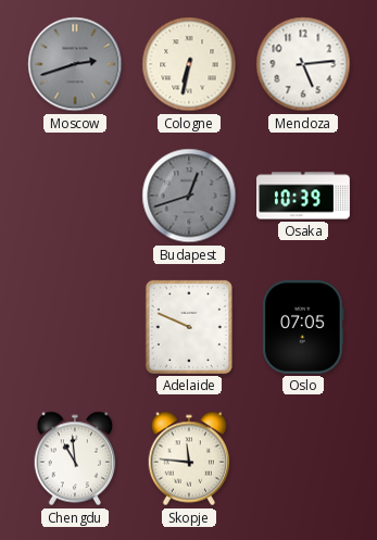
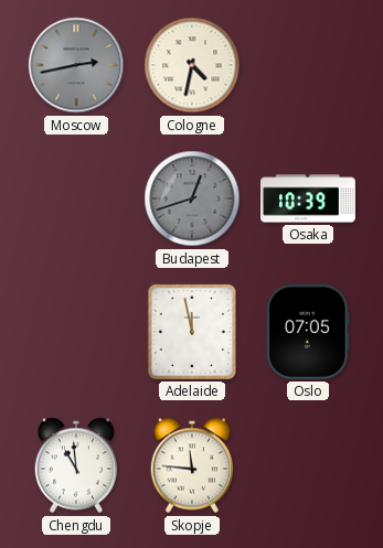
Moscow: 2:42 -> 2:43 (76, 65)
Cologne: 6:32 -> 4:32 (192, 65)
Mendoza: 5:14 -> none (303, 64)
Adelaide: 9:49 -> 11:58 (192, 332)
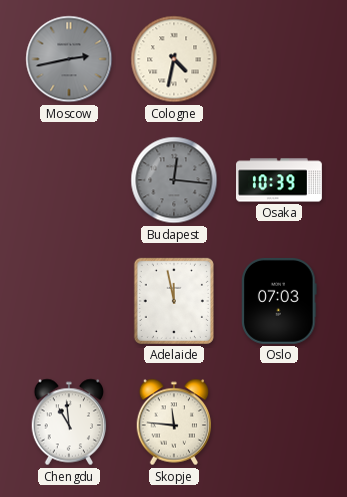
Budapest: 12:42 -> 12:16 (174, 180)
Oslo: 07:05 -> 07:03 (279, 301)
